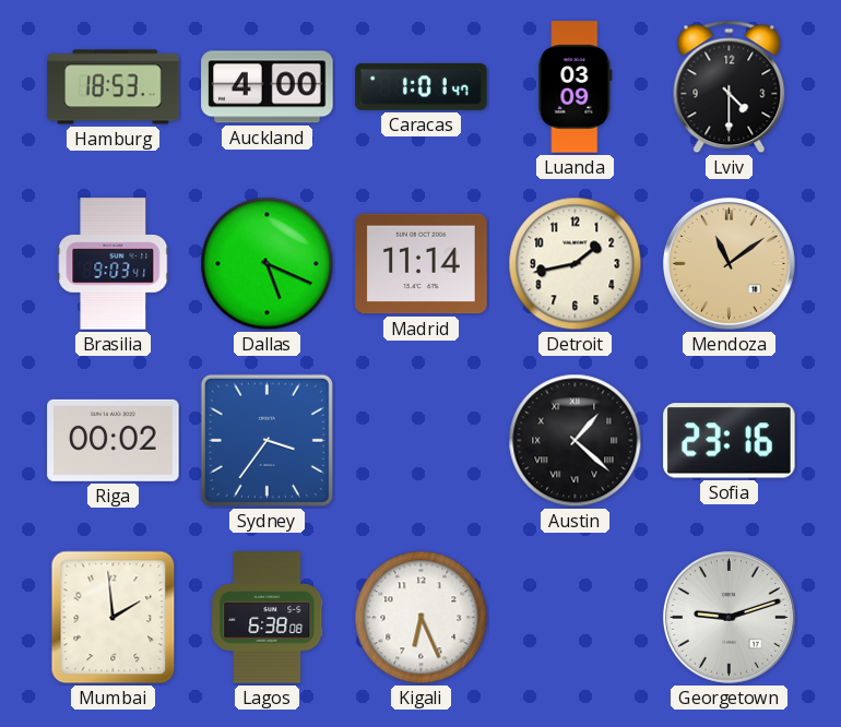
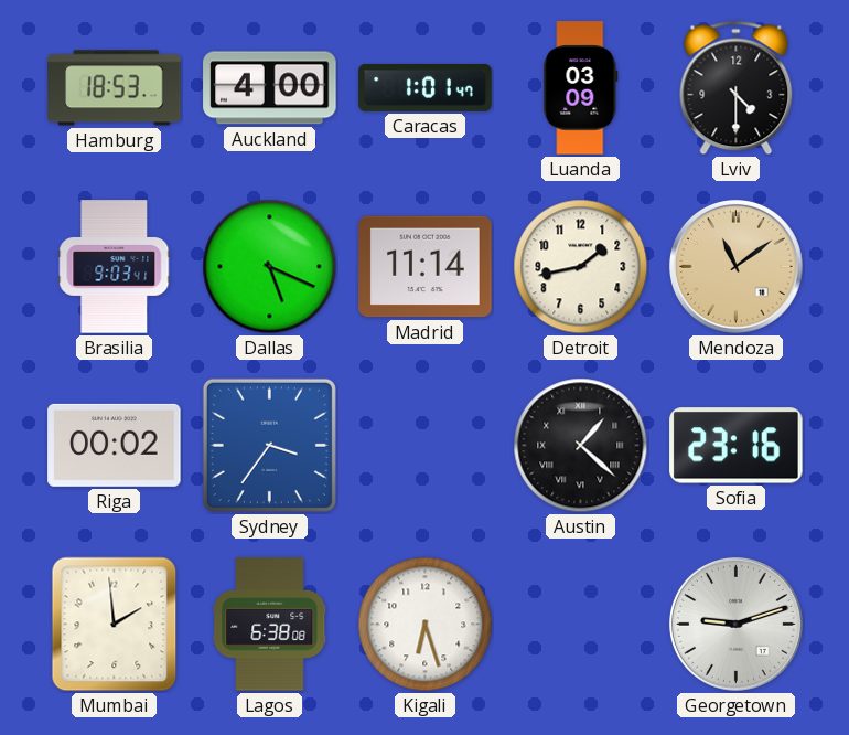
Kigali: 6:26 -> 6:27 (426, 625)
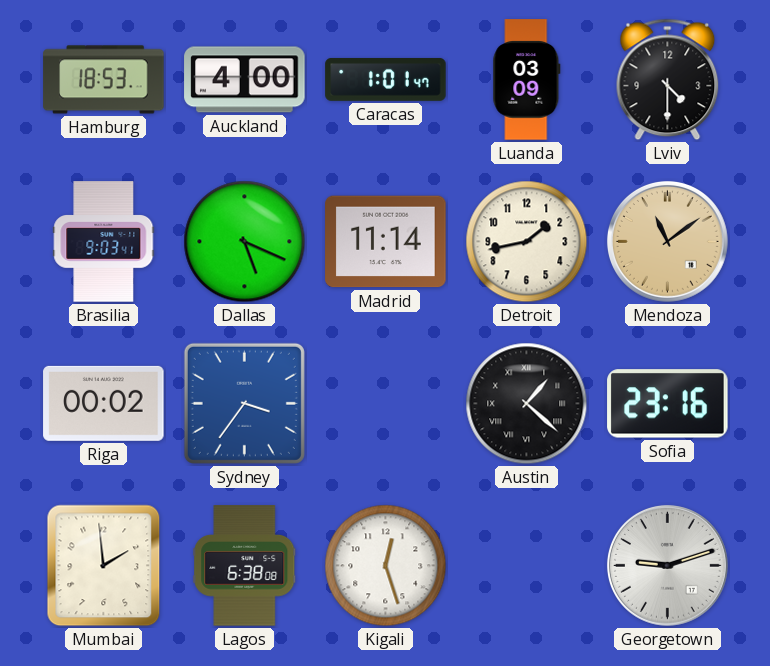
Kigali: 6:27 -> 12:27 (386, 566)
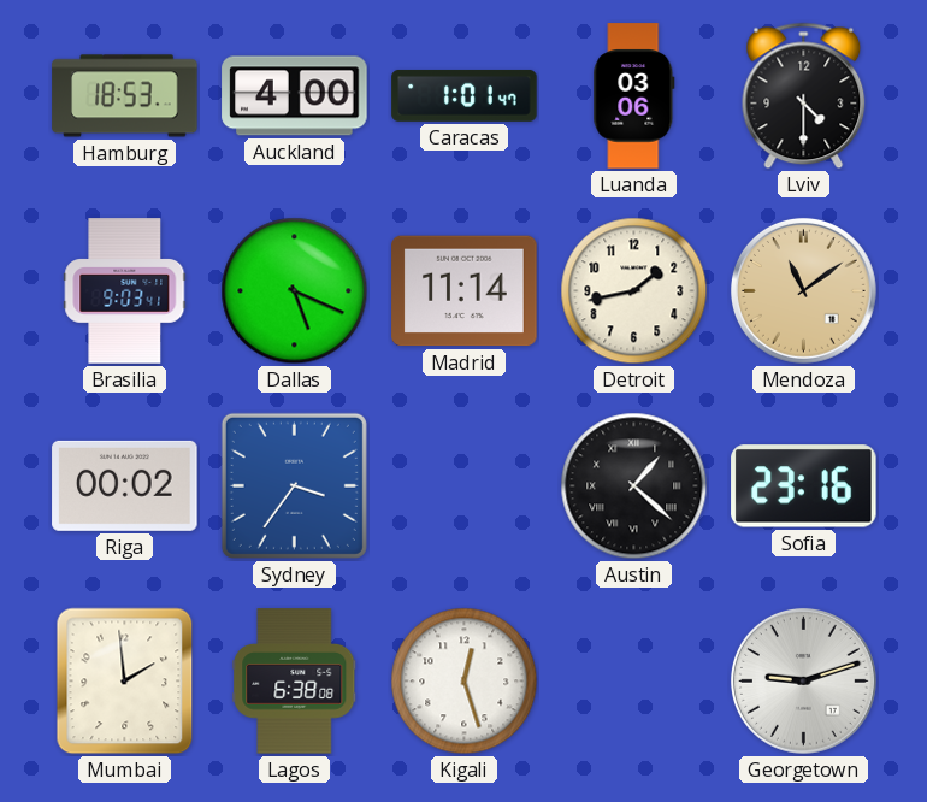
Luanda: 03:09 -> 03:06 (634, 96)
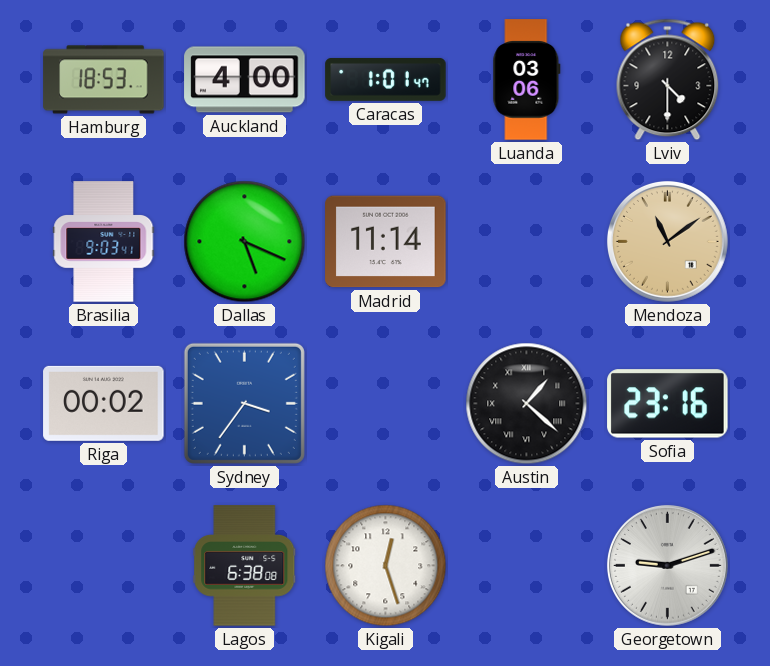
Detroit: 1:43 -> none (634, 291)
Mumbai: 1:59 -> none (125, 682)
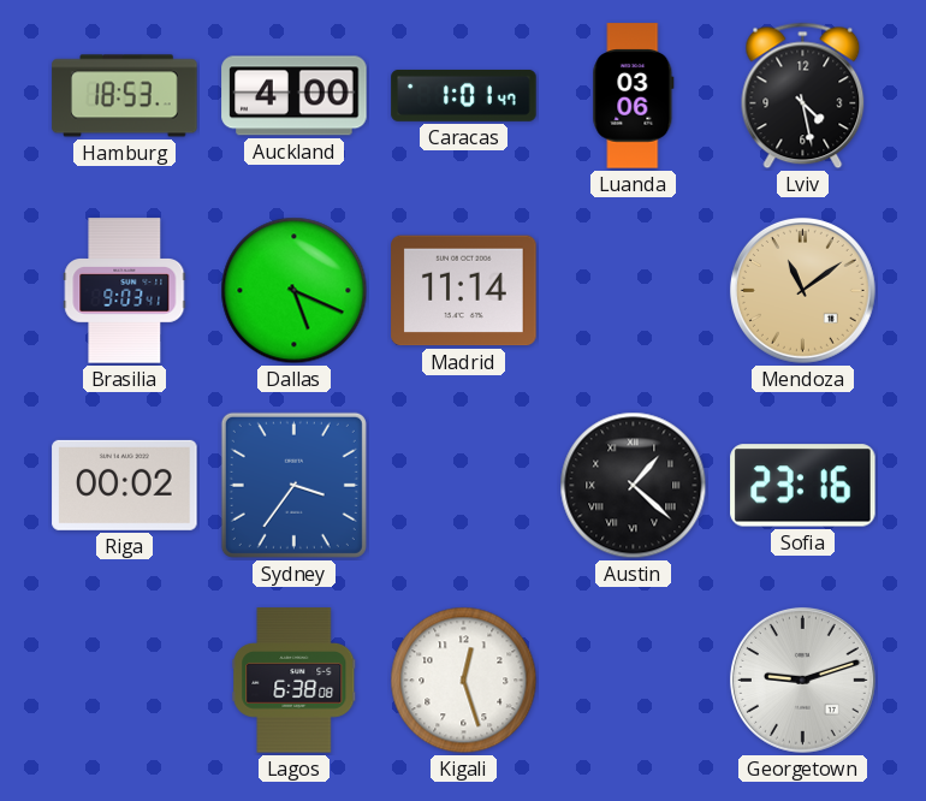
Lviv: 4:30 -> 4:28 (803, 96)
